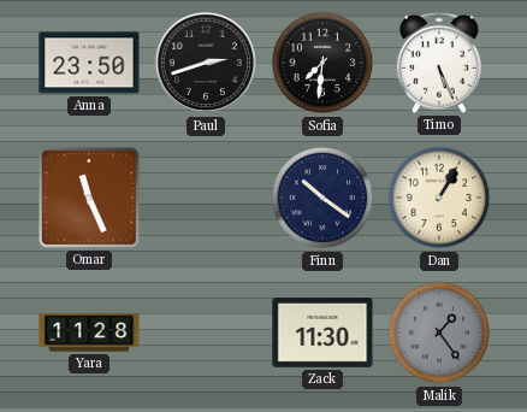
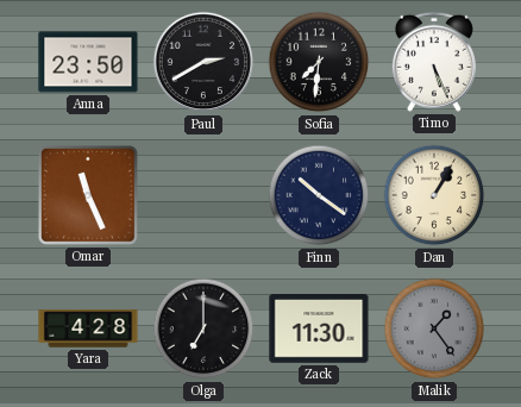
Paul: 2:42 -> 2:40 (203, 62)
Yara: 11:28 -> 4:28 (88, 328)
Olga: none -> 7:00 (203, 328)
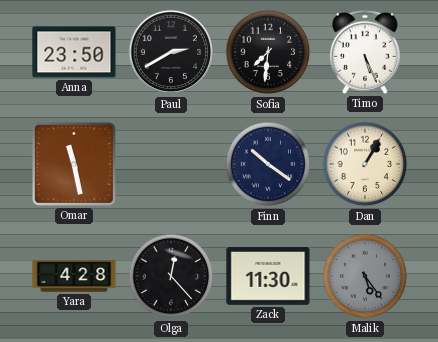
Omar: 11:26 -> 11:28 (74, 164)
Olga: 7:00 -> 12:23 (171, 276)
Malik: 1:24 -> 5:24 (365, 276)
